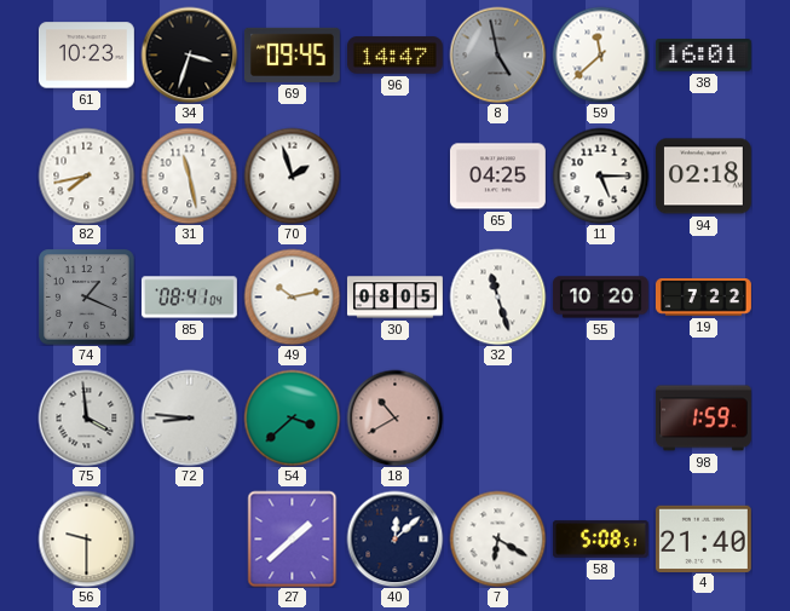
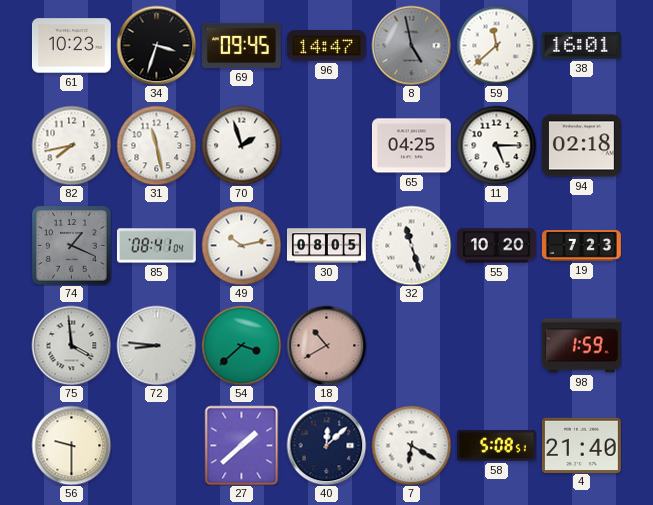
19: 7:22 -> 7:23 (581, 246)
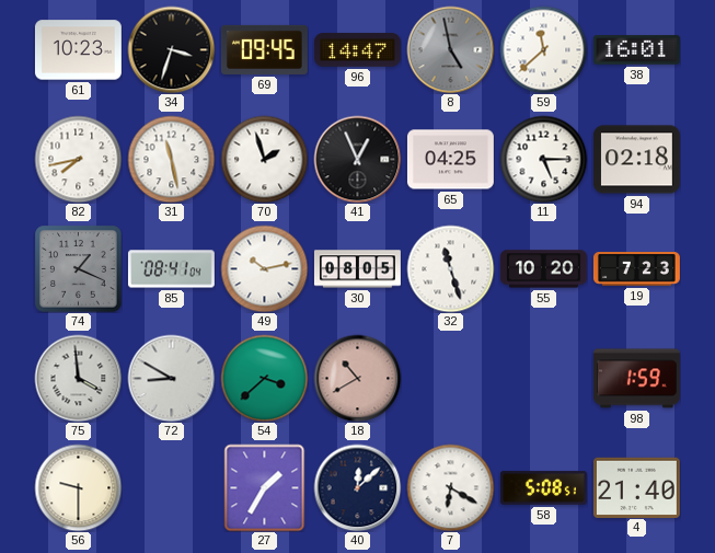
41: none -> 12:56 (357, 159)
72: 8:46 -> 8:50 (171, 378)
27: 1:38 -> 1:35 (265, 487)
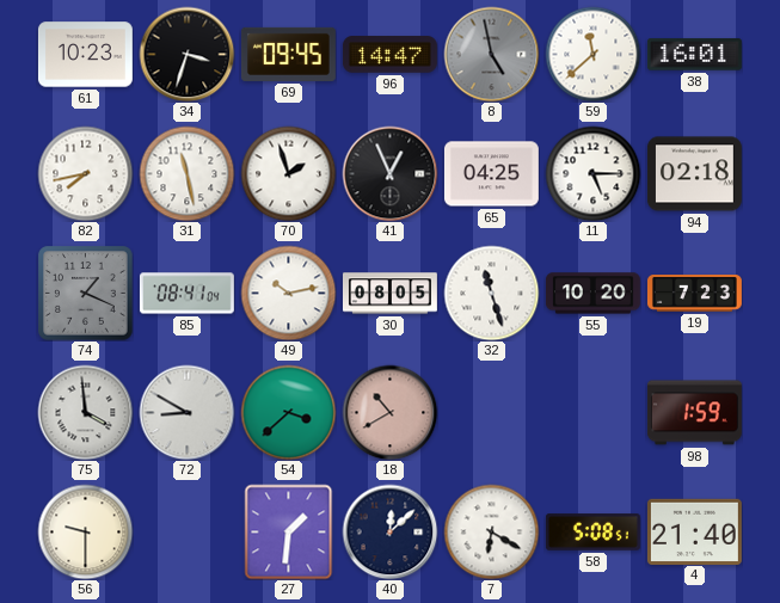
27: 1:35 -> 1:31 (289, 531)
